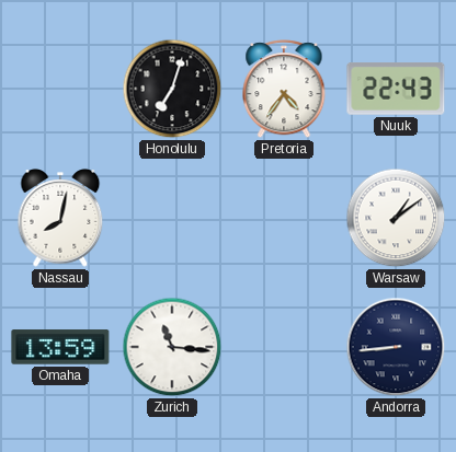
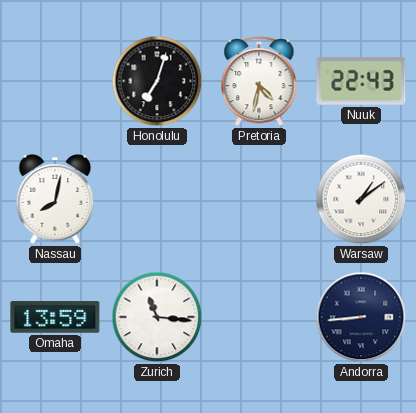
Pretoria: 4:36 -> 4:32 (259, 82)
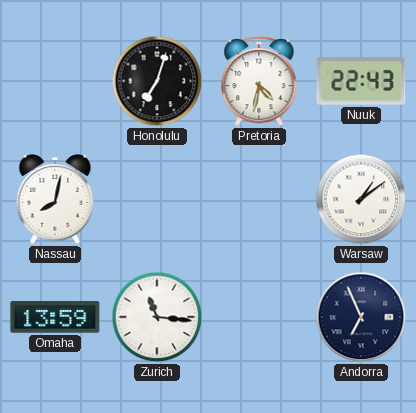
Andorra: 8:44 -> 6:56 (361, 317)
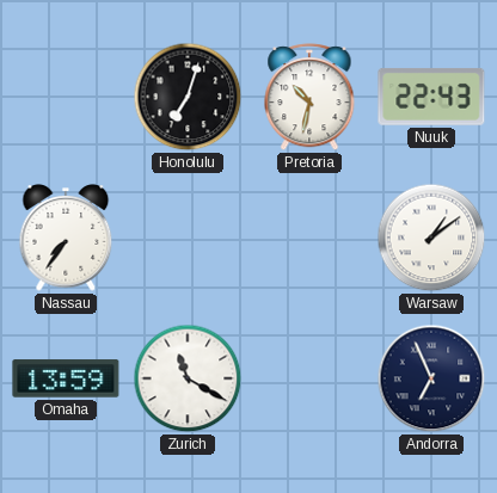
Pretoria: 4:32 -> 10:32 (309, 98)
Nassau: 8:02 -> 7:36 (66, 238)
Zurich: 11:16 -> 11:20 (188, 378)
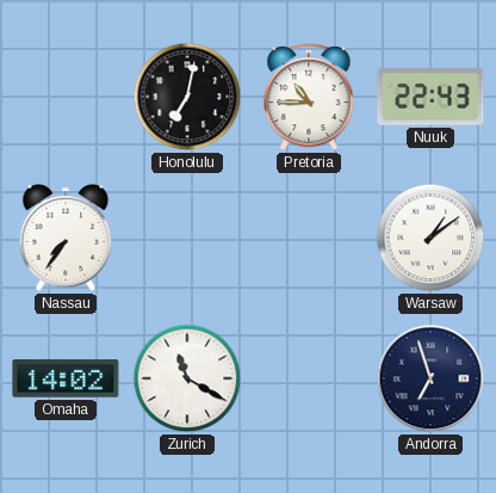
Honolulu: 7:03 -> 7:02 (187, 97)
Pretoria: 10:32 -> 10:45 (309, 98)
Omaha: 13:59 -> 14:02 (66, 378)
Andorra: 6:56 -> 6:57 (430, 378)
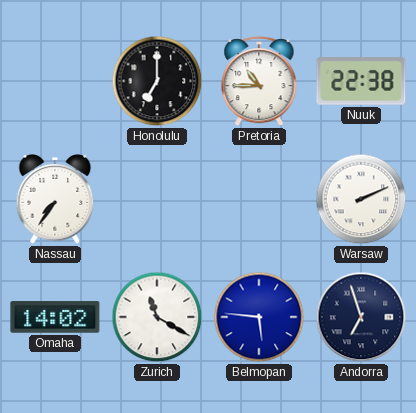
Honolulu: 7:02 -> 7:00 (157, 81)
Nuuk: 22:43 -> 22:38 (361, 82)
Warsaw: 1:09 -> 2:11 (361, 199)
Belmopan: none -> 5:46 (259, 317)
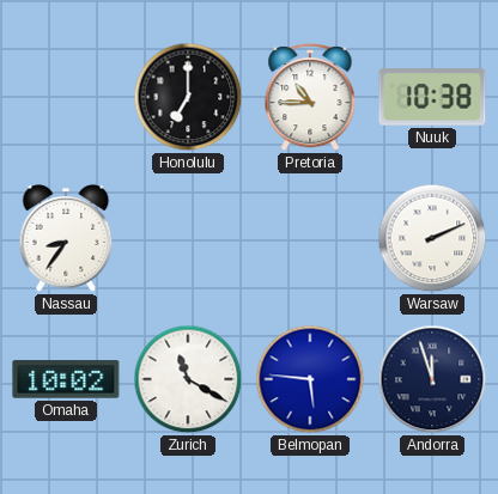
Nuuk: 22:38 -> 10:38 (432, 98)
Nassau: 7:36 -> 8:36 (66, 238)
Omaha: 14:02 -> 10:02 (66, 379)
Andorra: 6:57 -> 11:57 (432, 379)
